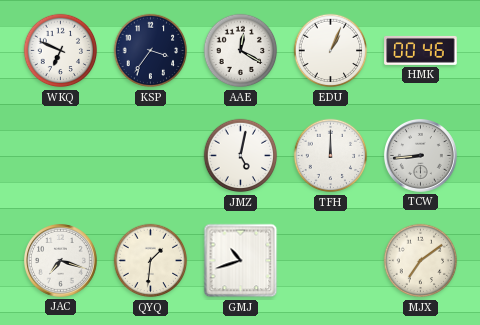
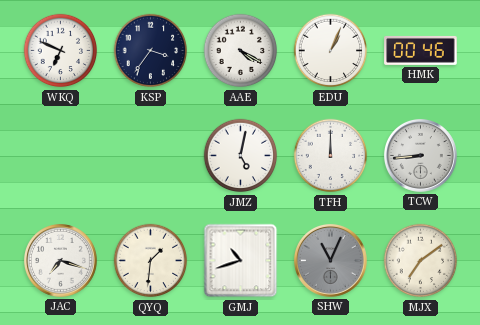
AAE: 12:20 -> 4:20 (241, 51)
SHW: none -> 11:04 (330, 260)
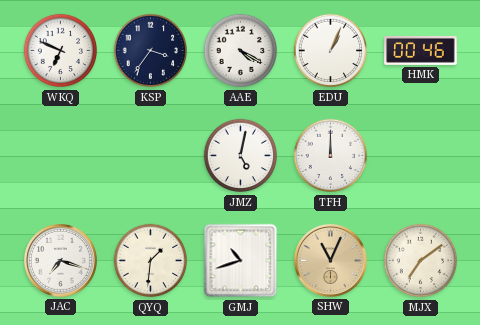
TCW: 8:44 -> none (420, 155)
SHW dial: grey -> champagne (330, 260)
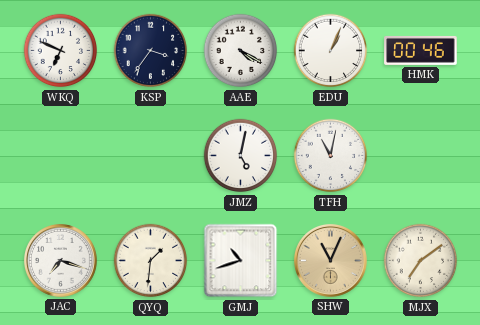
TFH: 12:00 -> 11:02 (331, 156)
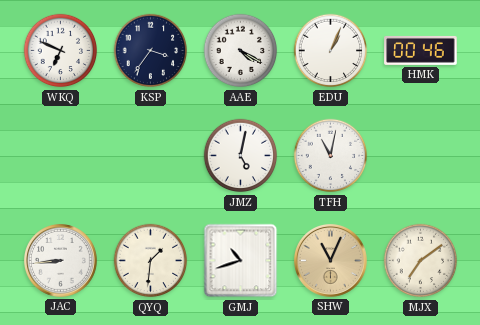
JAC: 7:18 -> 8:44 (60, 260)
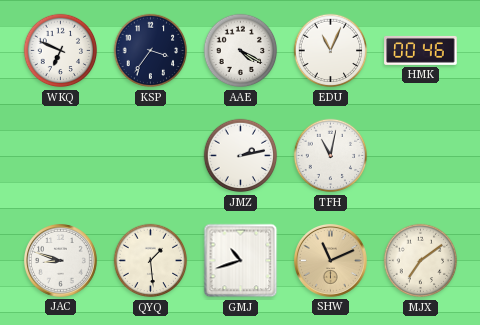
EDU: 1:04 -> 11:04 (331, 51)
JMZ: 5:02 -> 2:13 (241, 156)
JAC: 8:44 -> 8:48 (60, 260)
QYQ: 1:31 -> 1:29 (151, 261)
SHW: 11:04 -> 11:11 (330, 260)
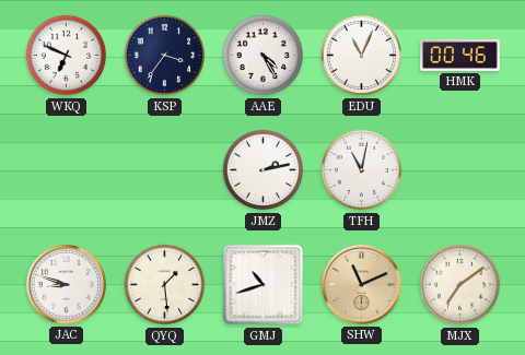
AAE: 4:20 -> 4:25 (264, 56)
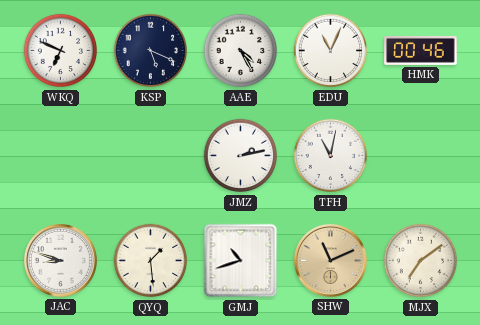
KSP: 3:36 -> 5:19 (151, 51)
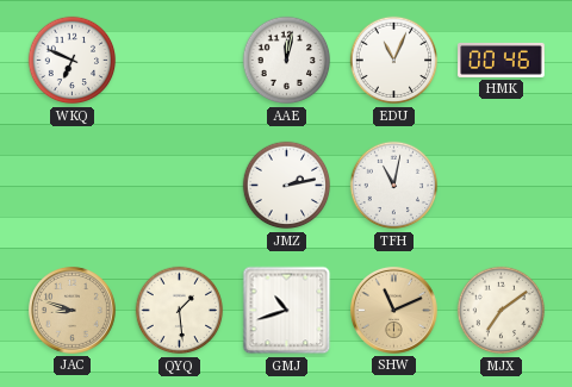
KSP: 5:19 -> none (151, 51)
AAE: 4:25 -> 12:02 (287, 61)
JAC dial: white -> champagne (71, 310)
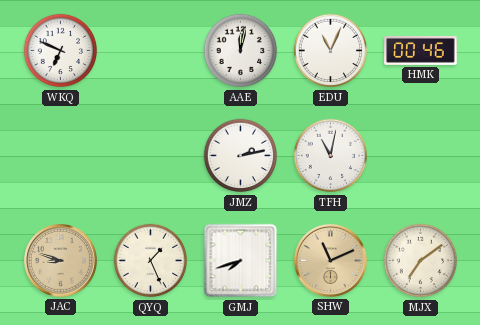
QYQ: 1:29 -> 1:26 (151, 261)
GMJ: 10:42 -> 7:42 (241, 261)
